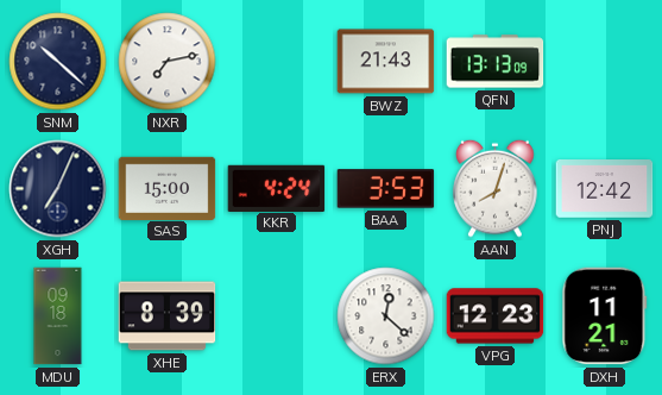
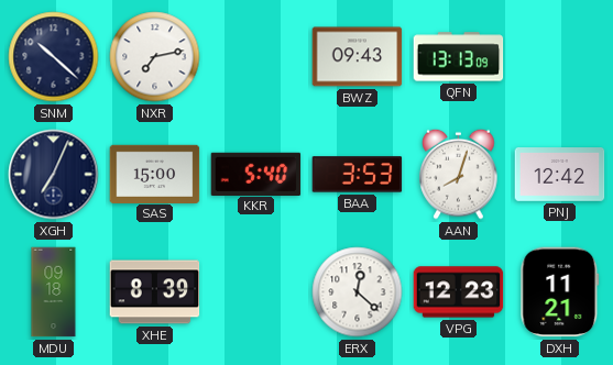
BWZ: 21:43 -> 09:43 (358, 57)
KKR: 4:24 -> 5:40 (256, 174)
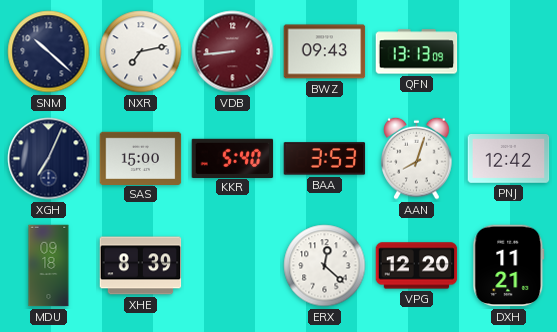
VDB: none -> 8:44 (233, 52)
VPG: 12:23 -> 12:20 (417, 266)
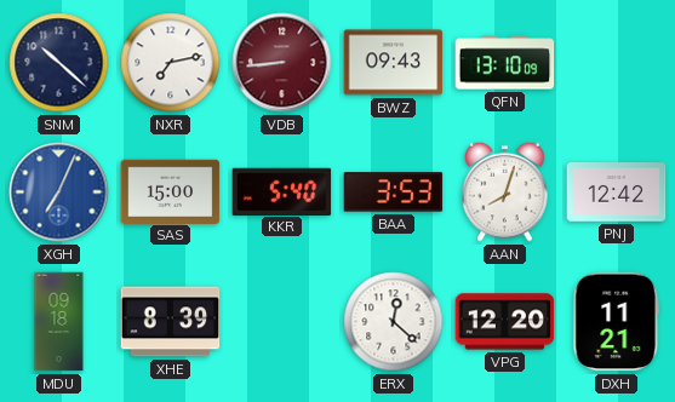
QFN: 13:13 -> 13:10 (505, 63)
XGH dial: navy -> blue (59, 193)
